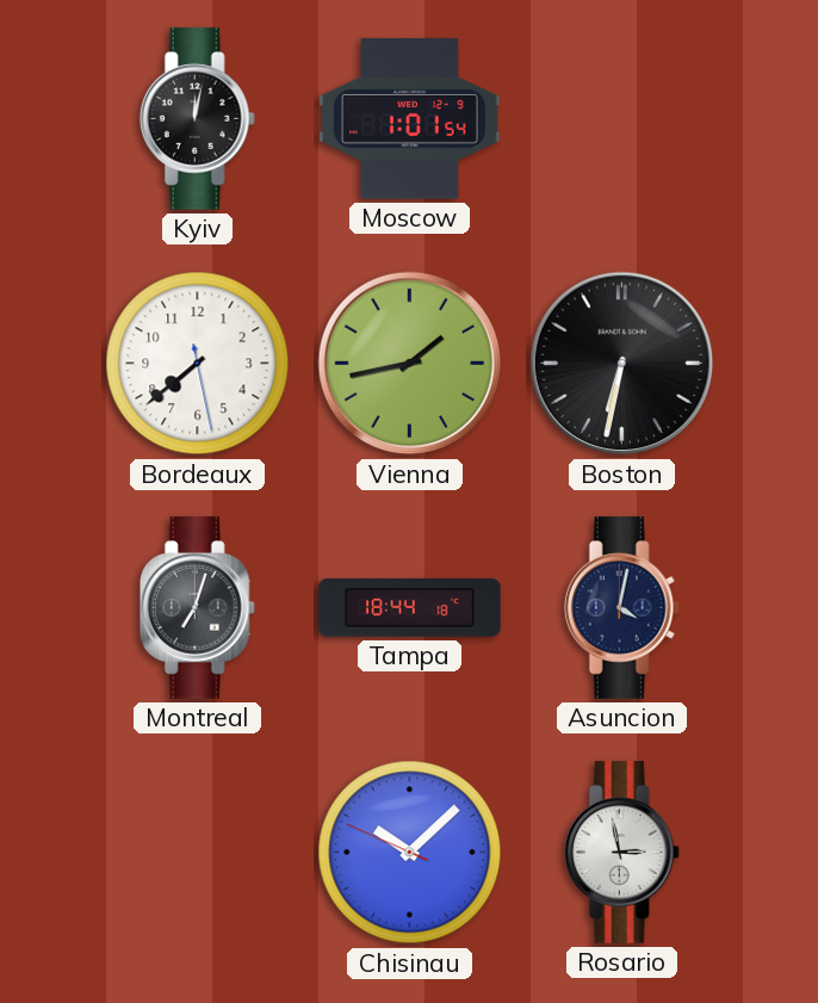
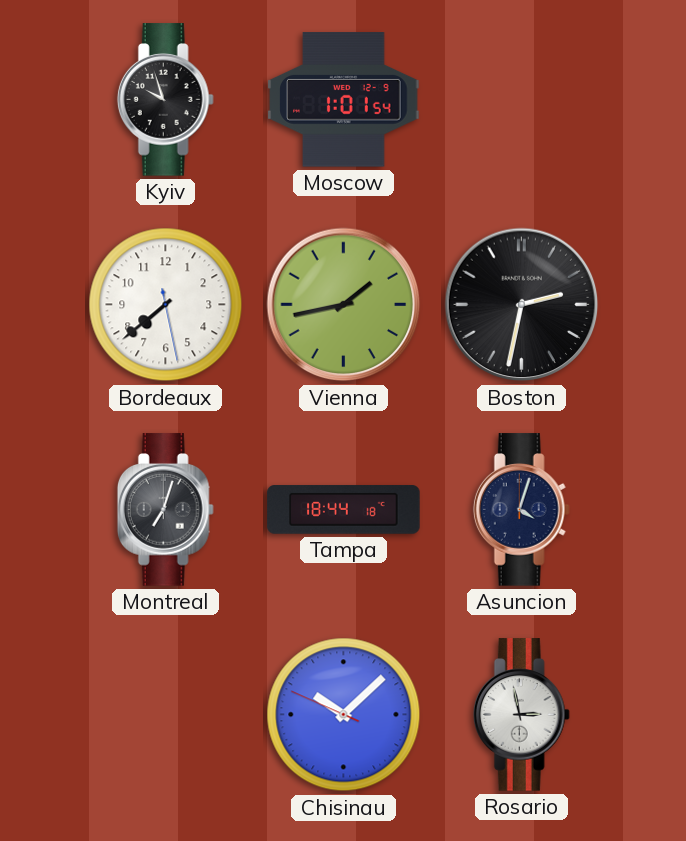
Kyiv: 12:02 -> 9:57 (165, 100)
Boston: 6:32 -> 2:32 (522, 305)
Asuncion: 4:02 -> 4:03 (521, 510)
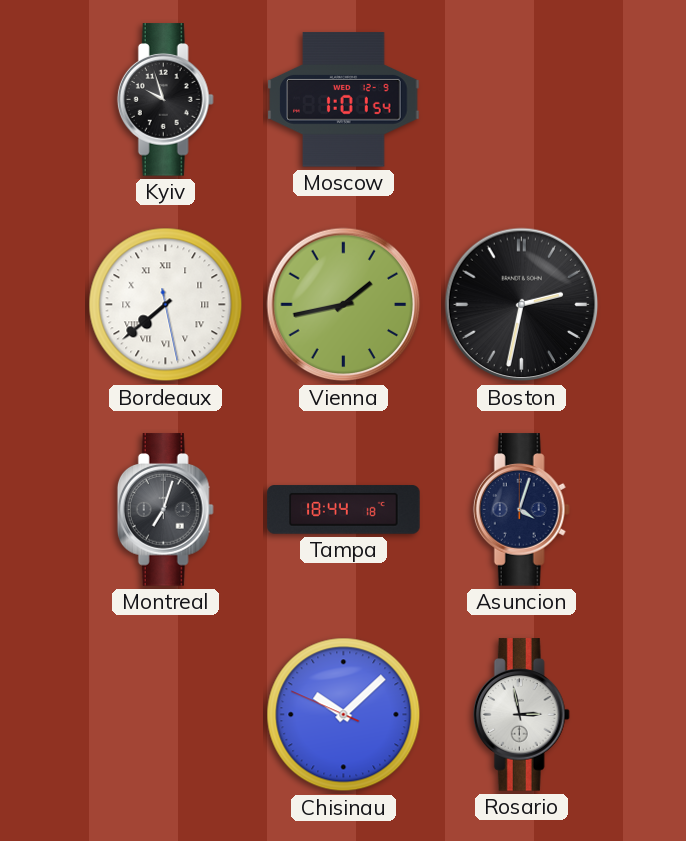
Bordeaux numerals: Arabic -> Roman (166, 305)
